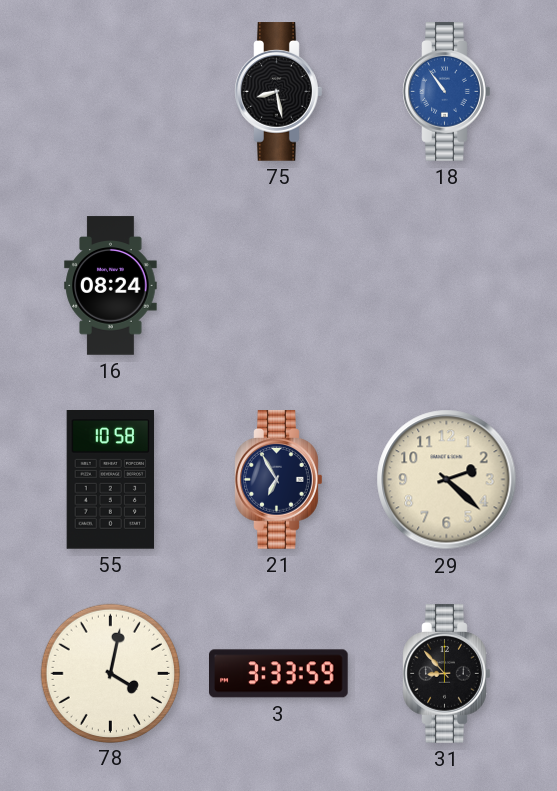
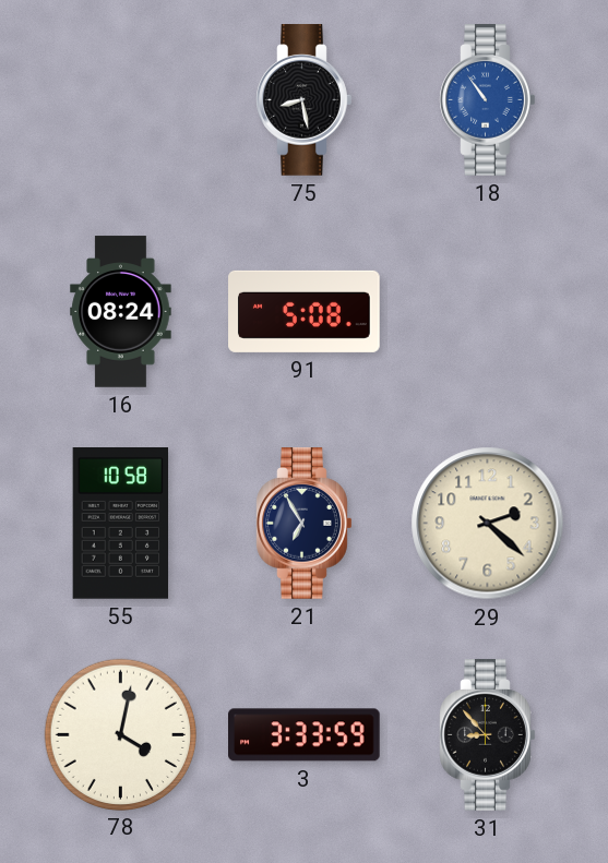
91: none -> 5:08 (305, 311)
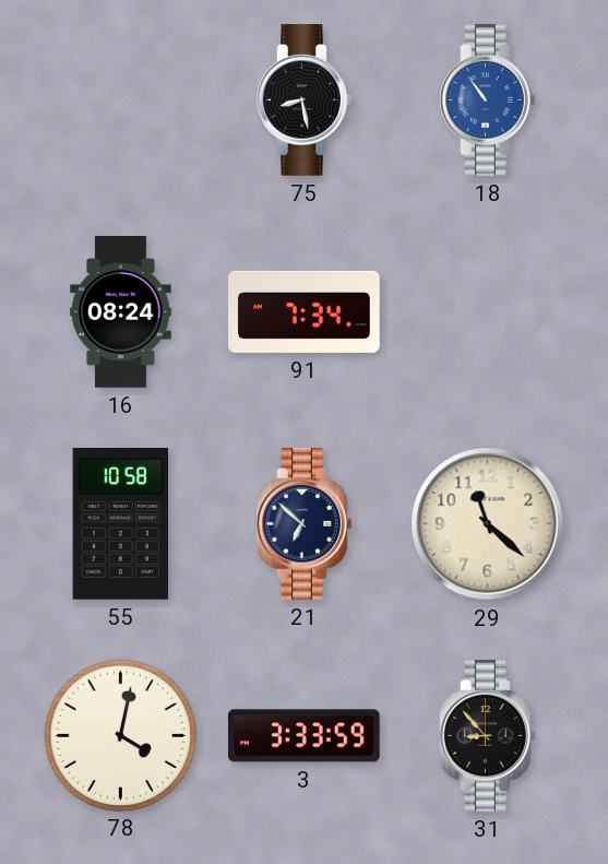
91: 5:08 -> 7:34 (305, 311)
21: 6:55 -> 6:52 (305, 524)
29: 2:22 -> 11:22 (488, 524)
